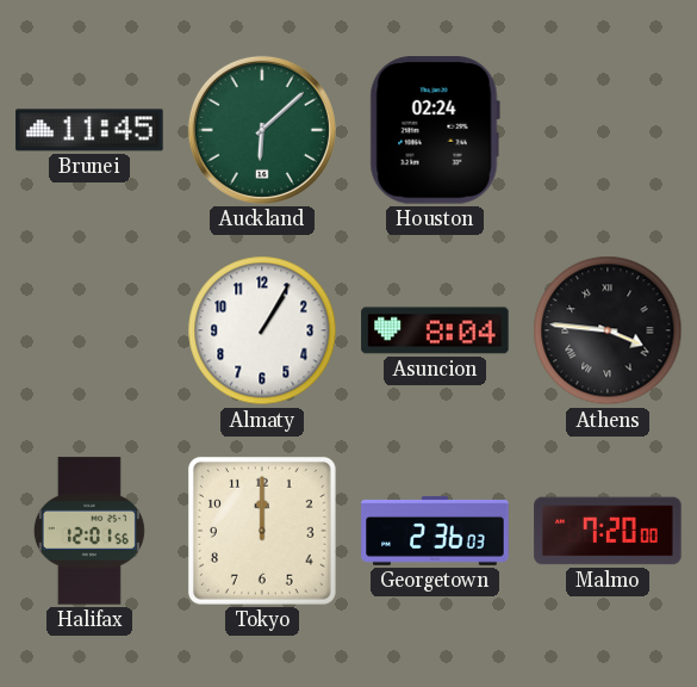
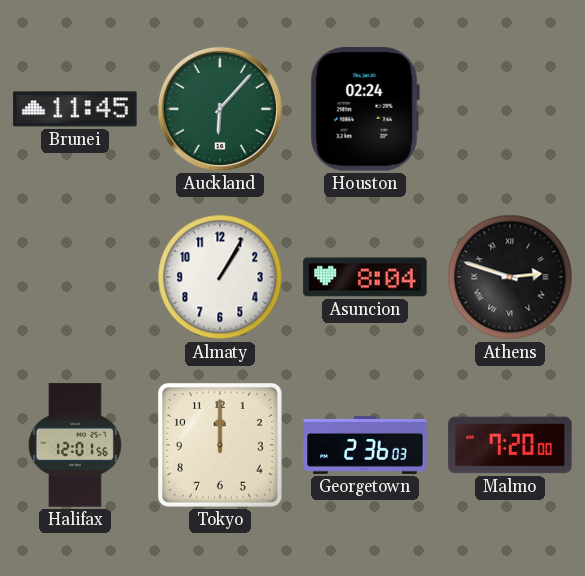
Auckland: 6:08 -> 6:07 (220, 109)
Athens: 3:46 -> 2:48 (510, 277)
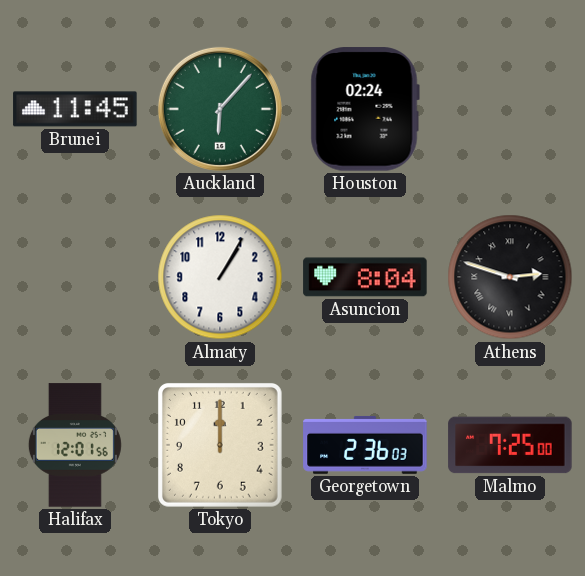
Malmo: 7:20 -> 7:25 (510, 445)
